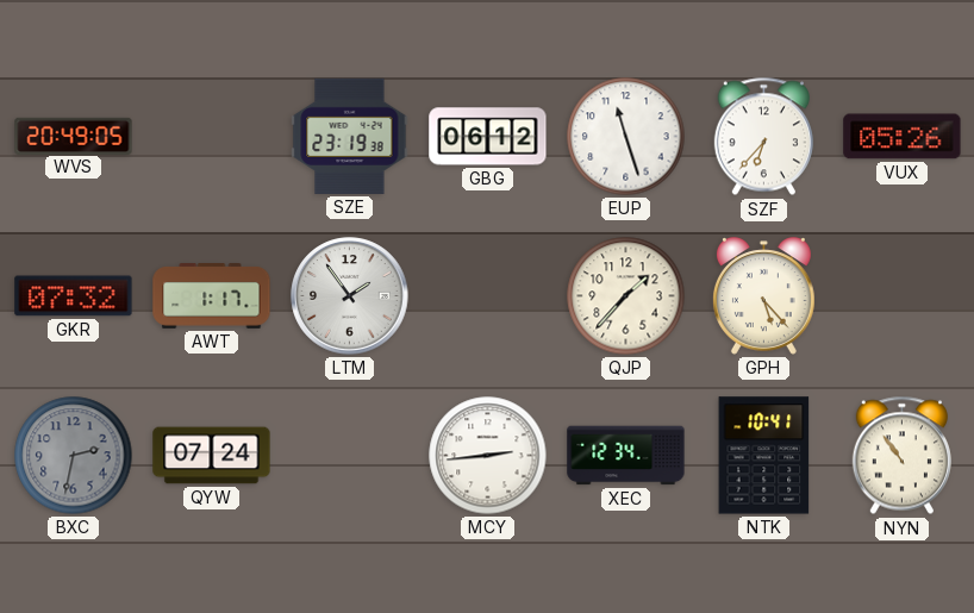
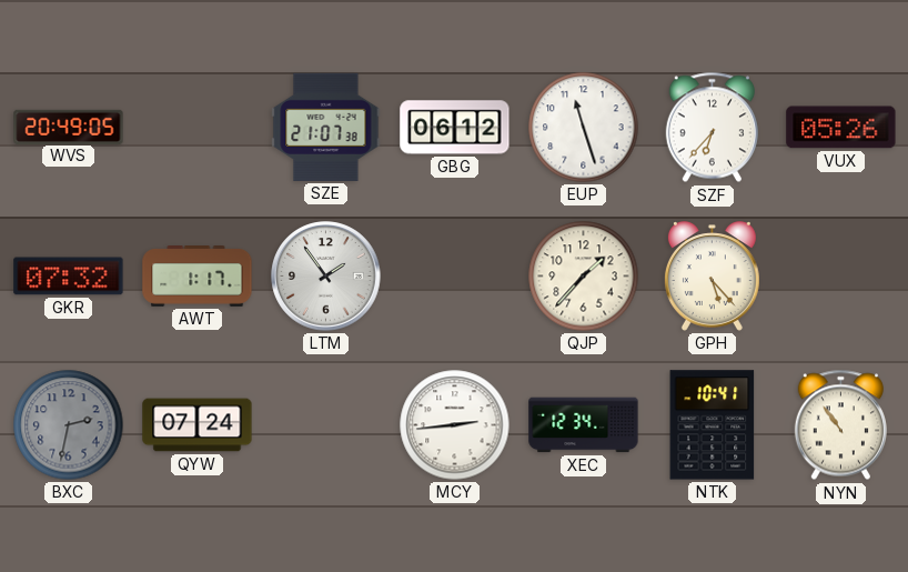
SZE: 23:19 -> 21:07 (326, 127)
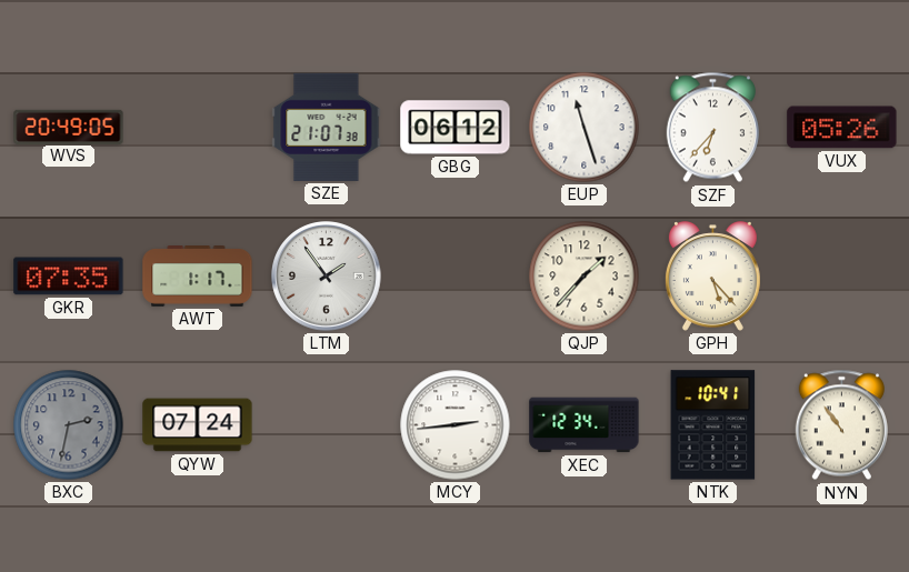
GKR: 07:32 -> 07:35 (69, 277)
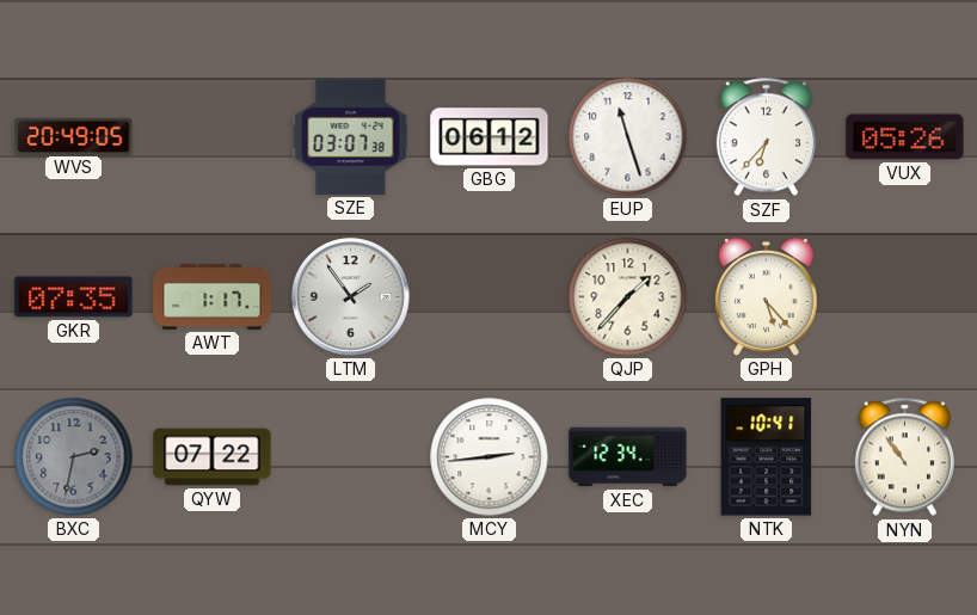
SZE: 21:07 -> 03:07 (351, 136)
QYW: 07:24 -> 07:22 (213, 457)
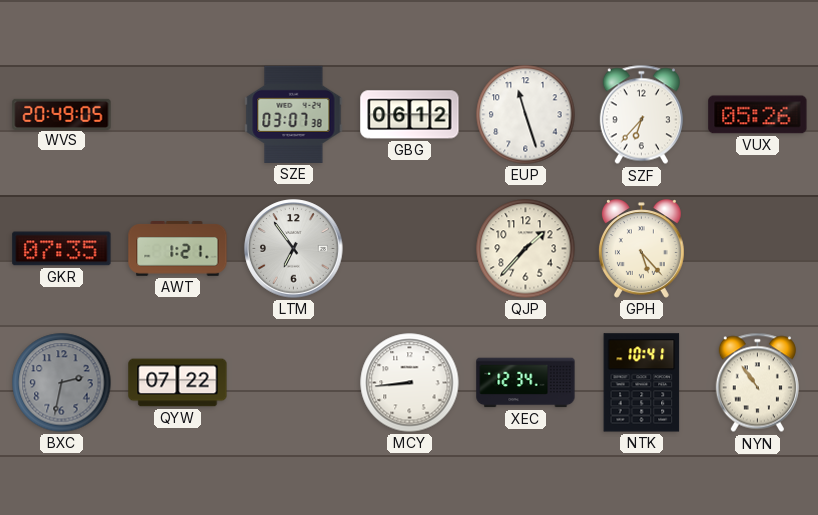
AWT: 1:17 -> 1:21 (178, 249)
LTM: 1:54 -> 6:54 (294, 249)
MCY: 2:44 -> 8:44 (410, 383)
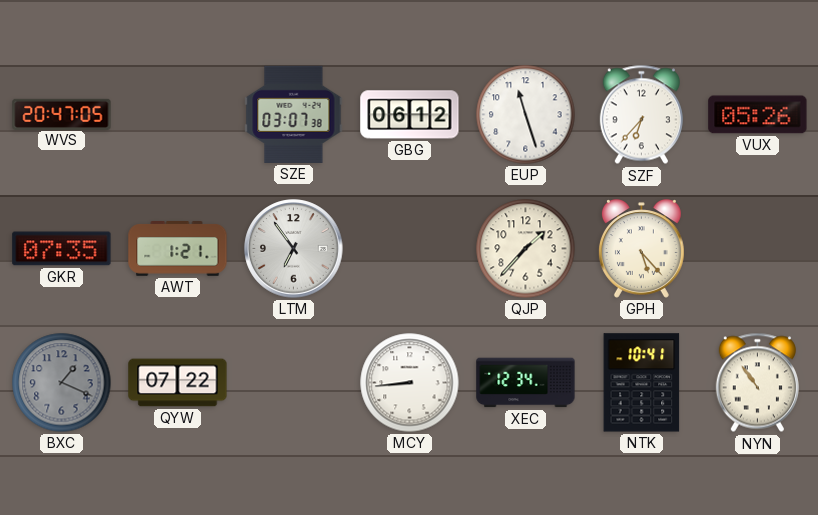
WVS: 20:49 -> 20:47 (62, 114)
BXC: 2:32 -> 1:19 (62, 383)
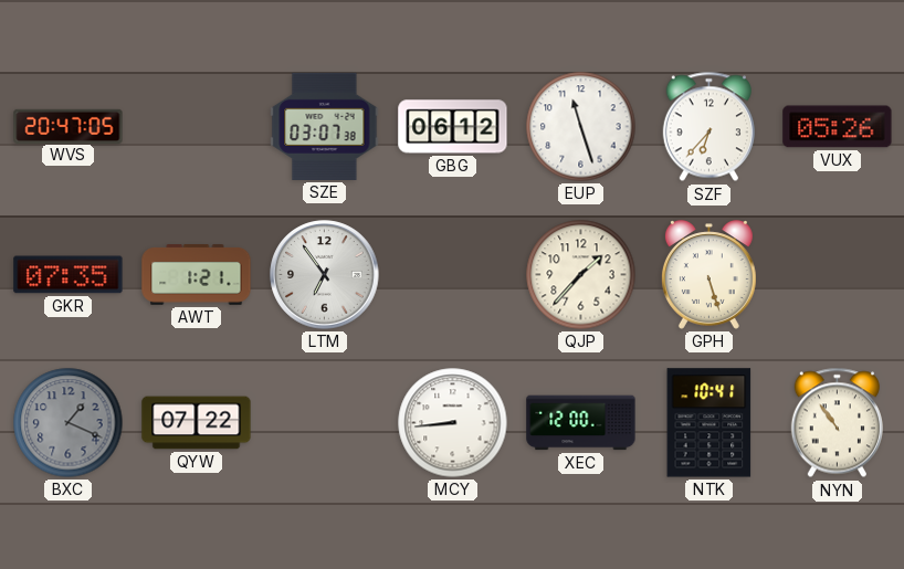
GPH: 5:23 -> 5:27 (708, 275)
XEC: 12:34 -> 12:00 (581, 423)
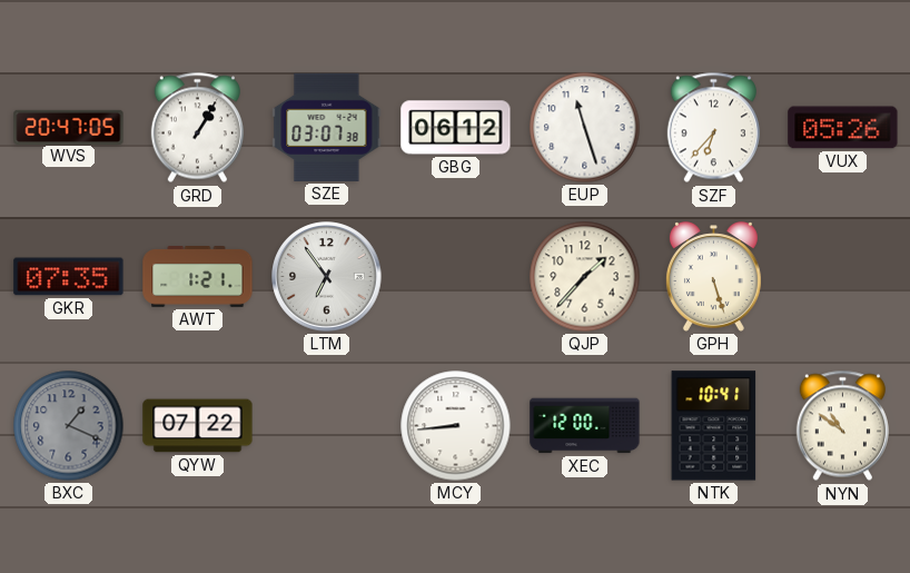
GRD: none -> 1:05 (197, 128)
NYN: 10:54 -> 10:51 (842, 426)
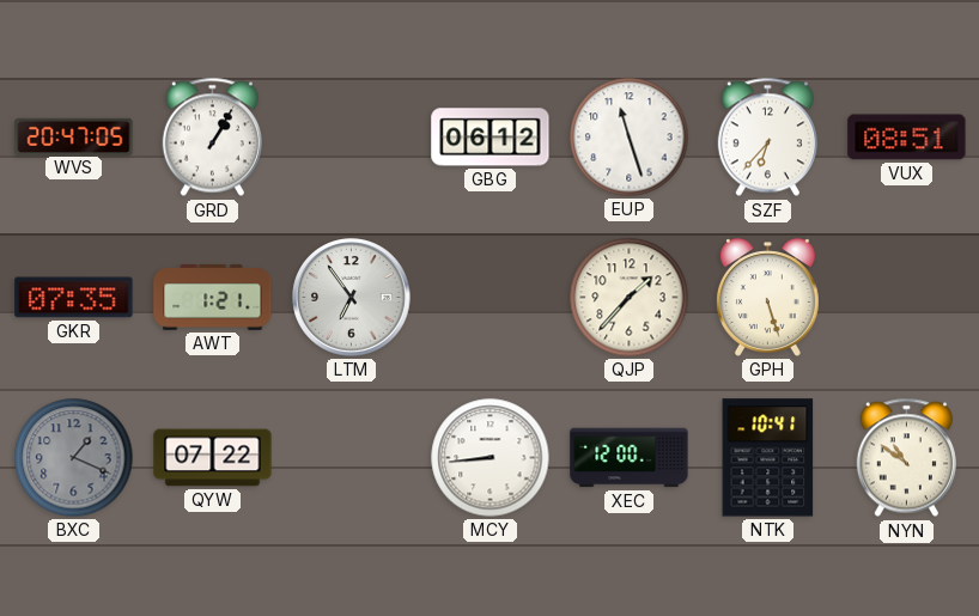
SZE: 03:07 -> none (327, 127)
VUX: 05:26 -> 08:51 (907, 138)
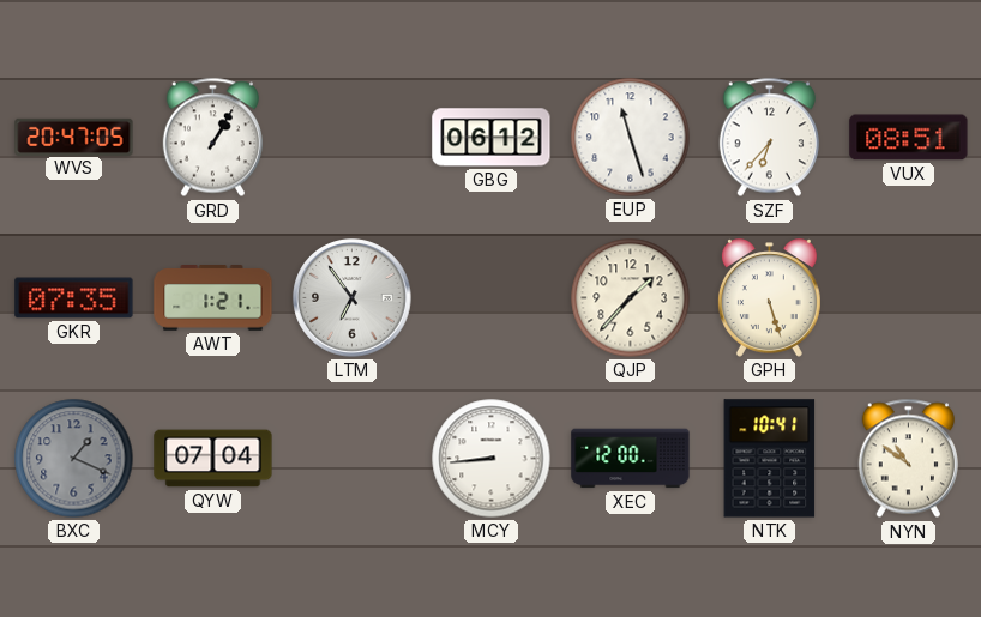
QYW: 07:22 -> 07:04 (213, 459)
